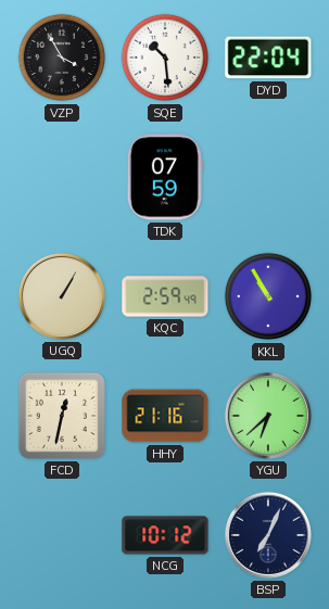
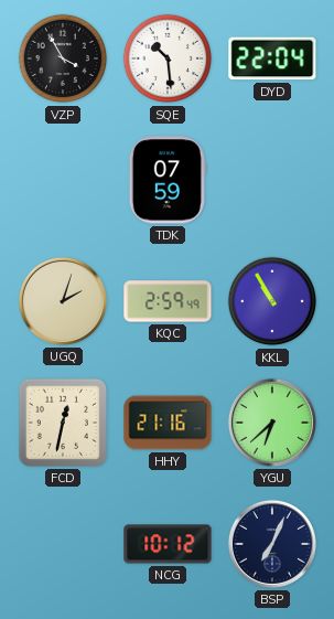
UGQ: 1:05 -> 2:03 (63, 301)
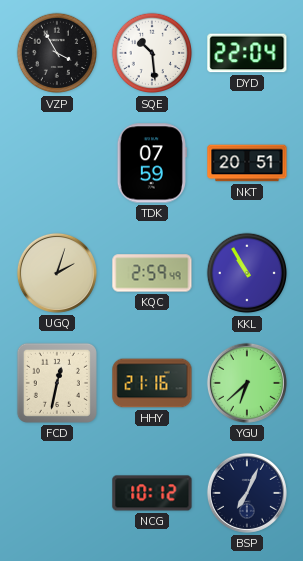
NKT: none -> 20:51 (247, 163)
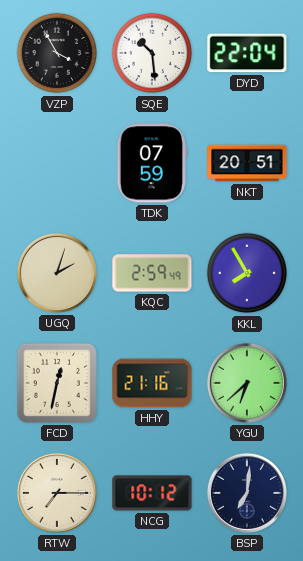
KKL: 10:55 -> 7:55 (247, 273)
RTW: none -> 7:15 (57, 493)
BSP: 7:04 -> 7:01 (247, 493)
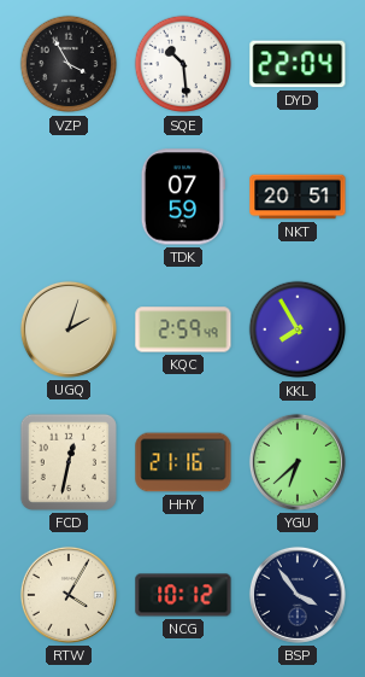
RTW: 7:15 -> 4:05 (69, 595)
BSP: 7:01 -> 3:54 (298, 595)
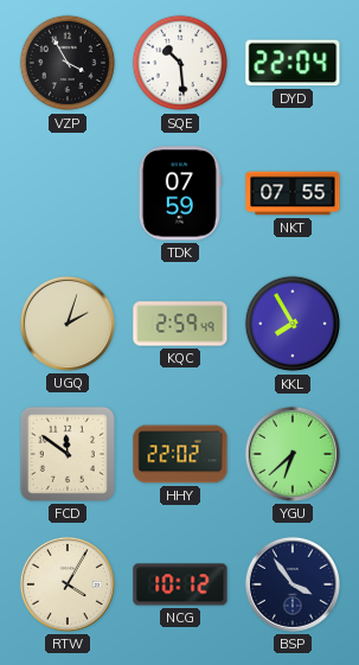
NKT: 20:51 -> 07:55 (293, 193)
FCD: 12:32 -> 11:51 (68, 454)
HHY: 21:16 -> 22:02 (180, 454)
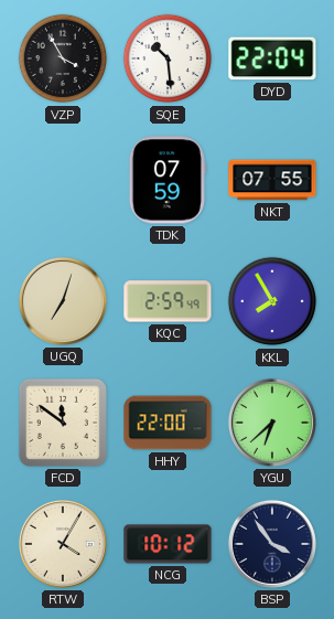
UGQ: 2:03 -> 7:03 (63, 301)
HHY: 22:02 -> 22:00 (168, 423)
